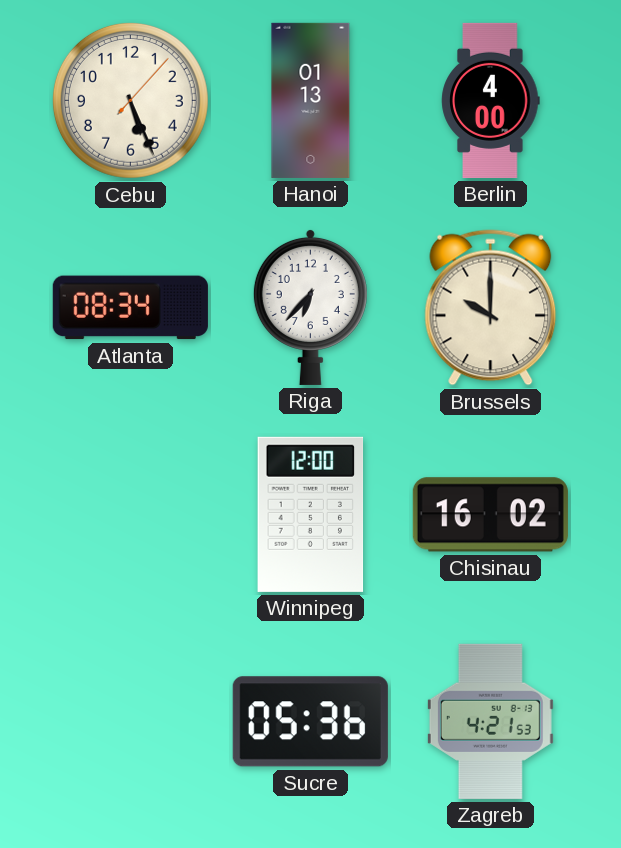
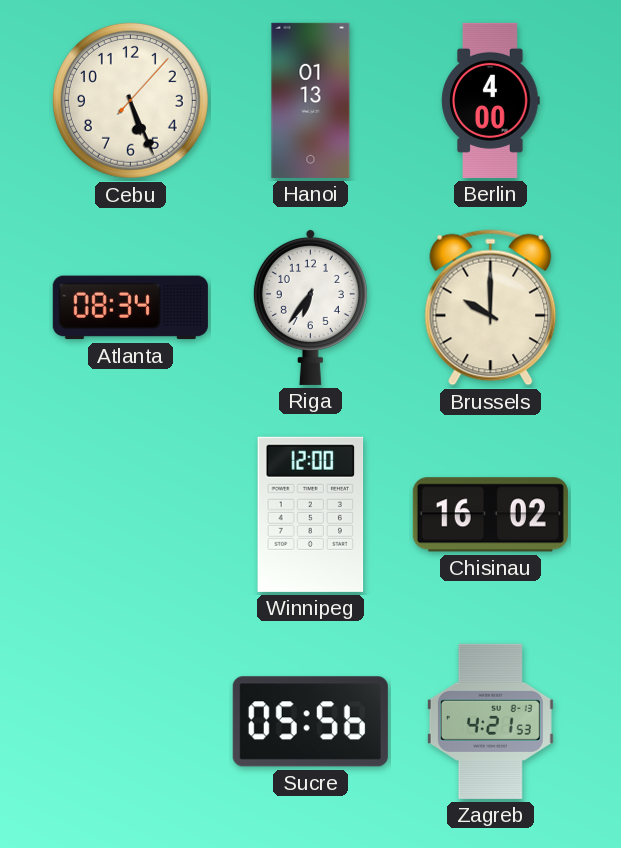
Riga: 6:37 -> 6:36 (310, 307)
Sucre: 05:36 -> 05:56 (310, 722)
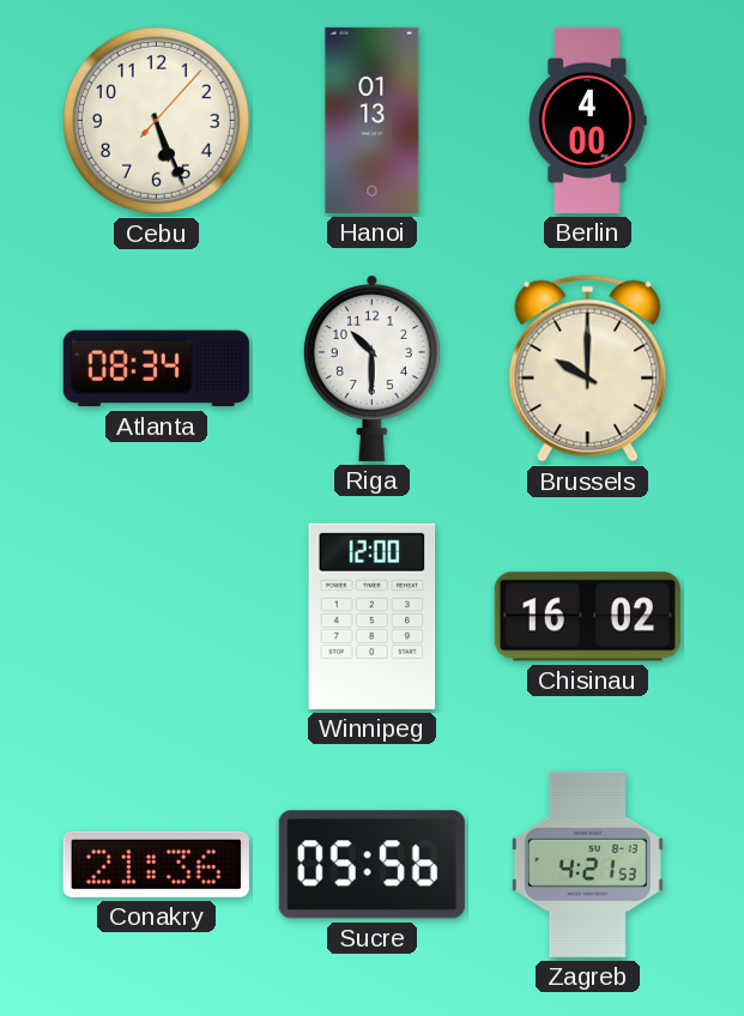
Riga: 6:36 -> 10:30 (371, 368)
Conakry: none -> 21:36 (156, 864)
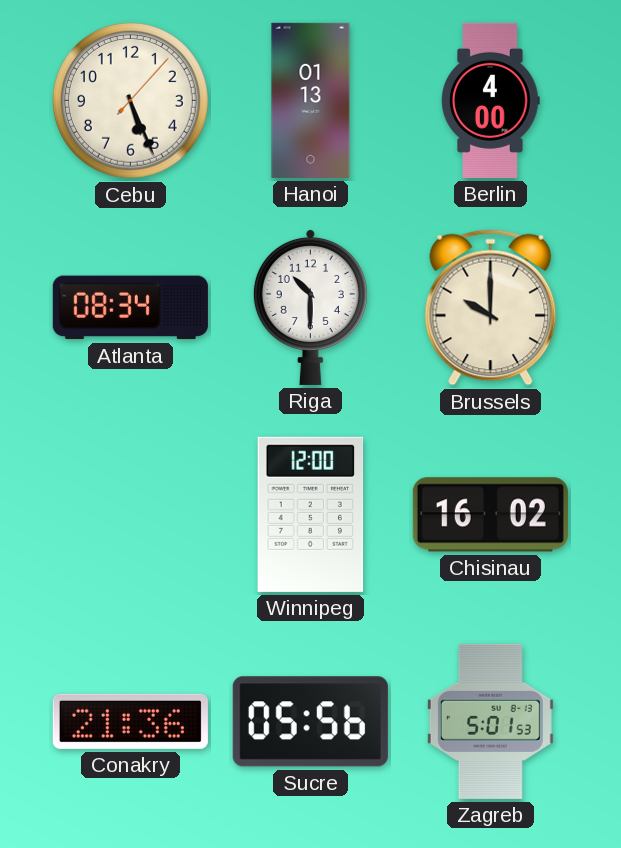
Zagreb: 4:21 -> 5:01 (490, 721)
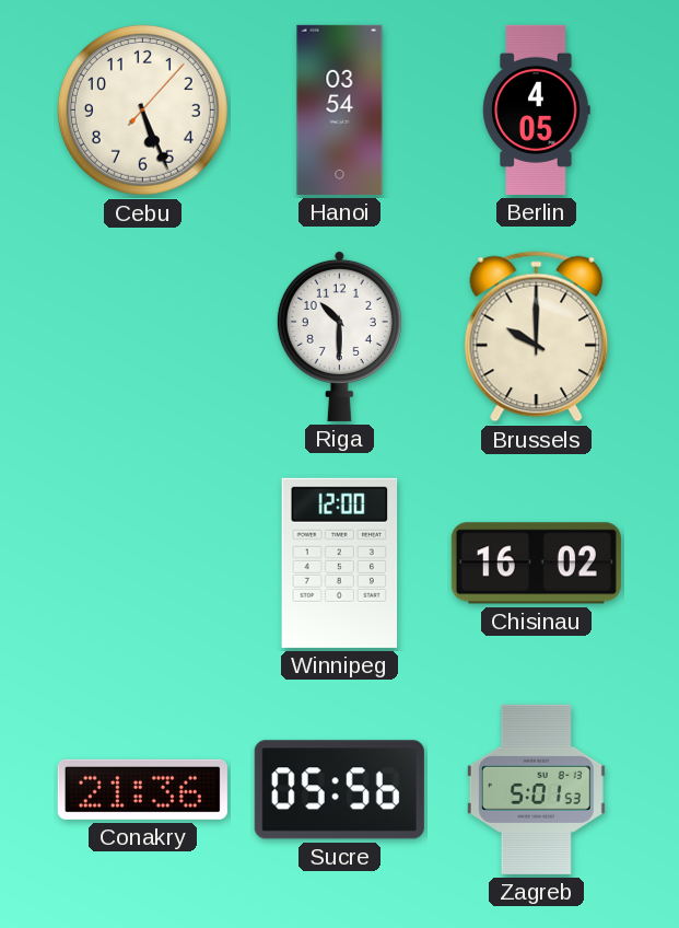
Hanoi: 01:13 -> 03:54 (340, 109)
Berlin: 4:00 -> 4:05 (537, 109)
Atlanta: 08:34 -> none (130, 308)
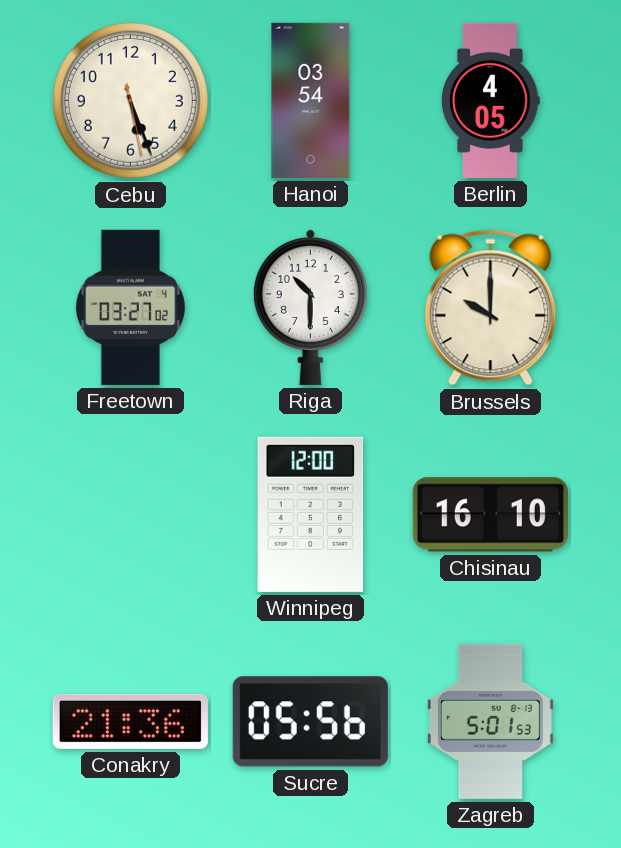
Cebu: 5:26:07 -> 5:26:28 (130, 100)
Freetown: none -> 03:27 (130, 307)
Chisinau: 16:02 -> 16:10 (490, 515)
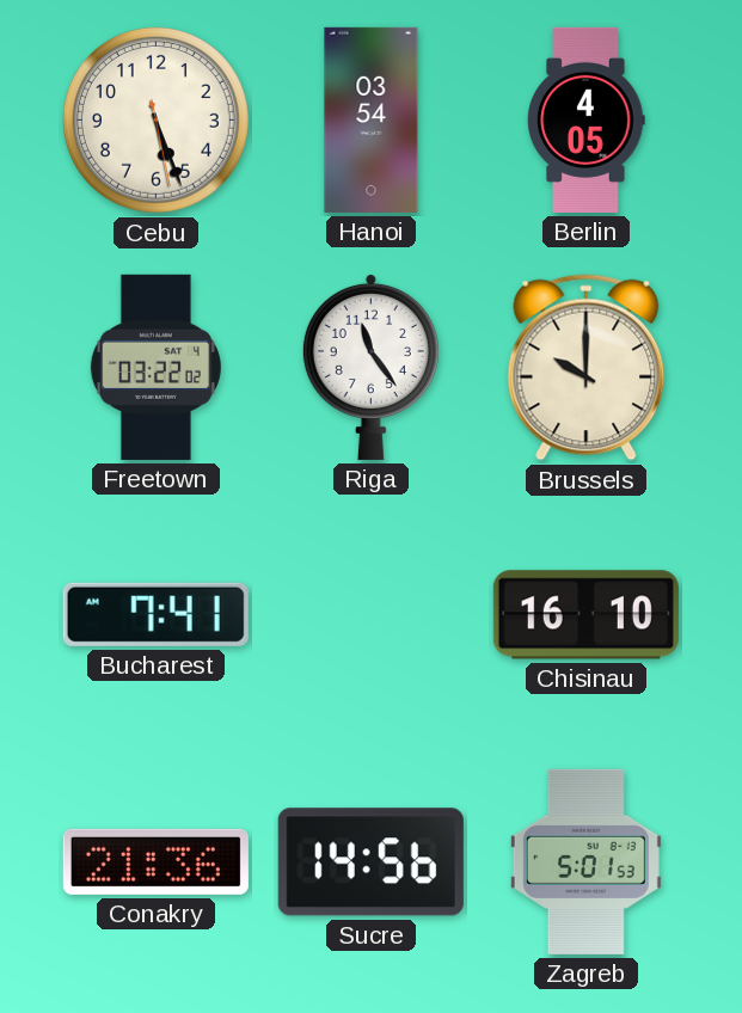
Freetown: 03:27 -> 03:22 (155, 367)
Riga: 10:30 -> 11:24 (370, 367)
Bucharest: none -> 7:41 (155, 614)
Winnipeg: 12:00 -> none (311, 514)
Sucre: 05:56 -> 14:56 (370, 862)
